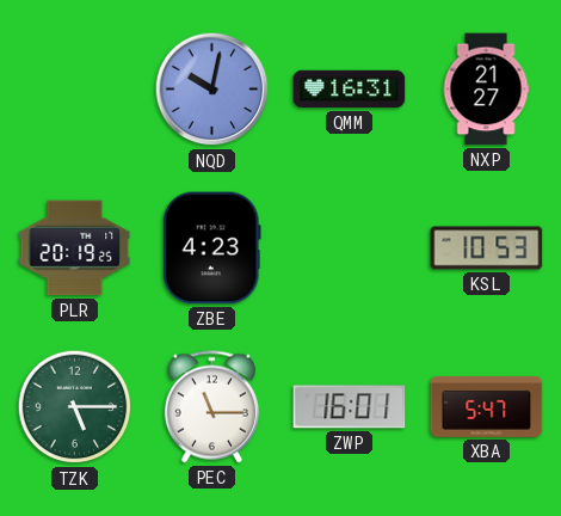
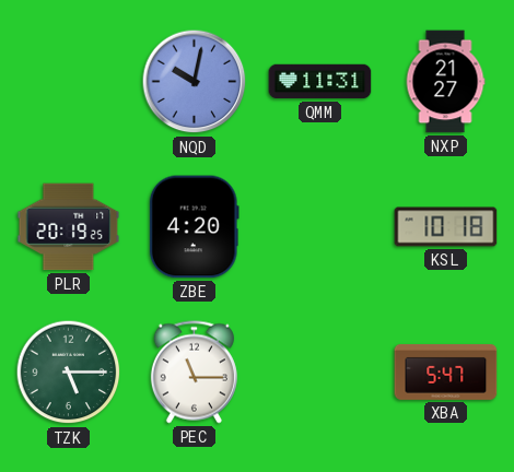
QMM: 16:31 -> 11:31 (320, 82)
ZBE: 4:23 -> 4:20 (194, 227)
KSL: 10:53 -> 10:18 (446, 227)
ZWP: 16:01 -> none (350, 407)
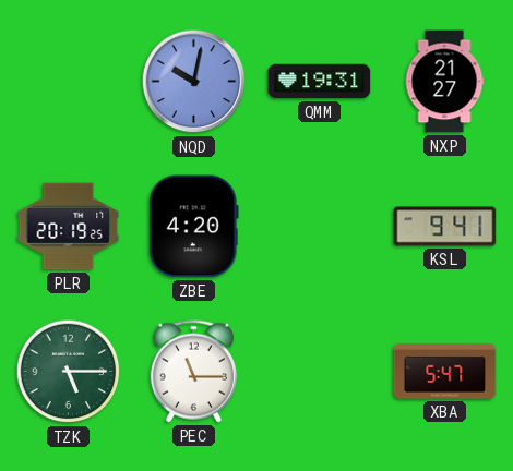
QMM: 11:31 -> 19:31 (320, 82)
KSL: 10:18 -> 9:41 (445, 227)
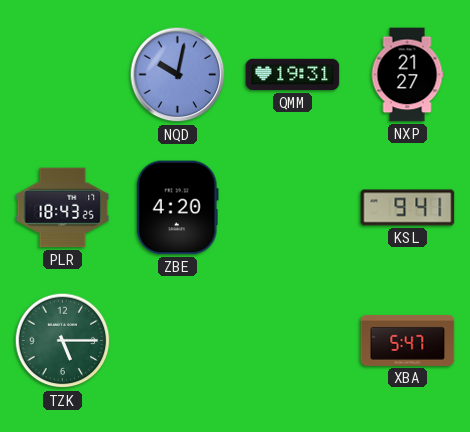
PLR: 20:19 -> 18:43 (63, 208)
PEC: 11:15 -> none (193, 372)
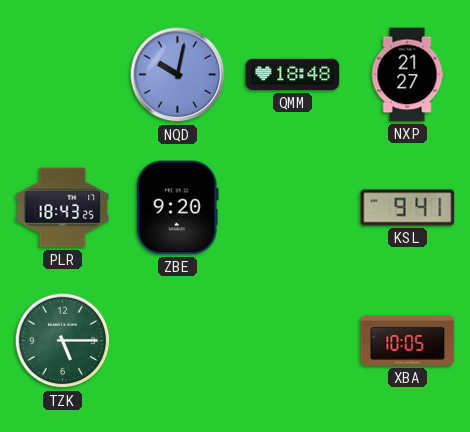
QMM: 19:31 -> 18:48 (293, 75)
ZBE: 4:20 -> 9:20 (177, 208)
XBA: 5:47 -> 10:05 (408, 340)
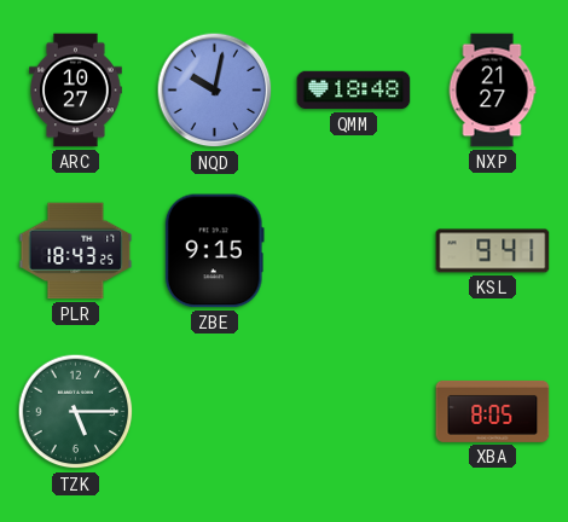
ARC: none -> 10:27 (76, 91)
ZBE: 9:20 -> 9:15 (214, 251)
XBA: 10:05 -> 8:05 (493, 411)
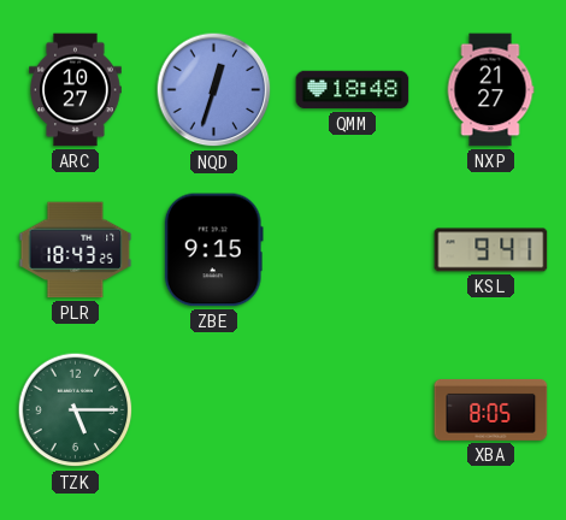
NQD: 10:02 -> 12:33 (214, 90)
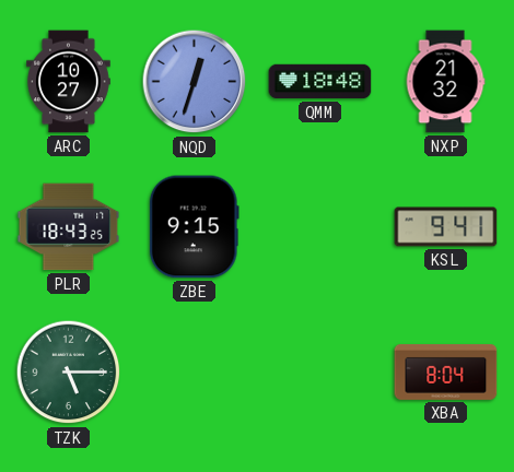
NXP: 21:27 -> 21:32 (445, 82)
XBA: 8:05 -> 8:04 (446, 371)
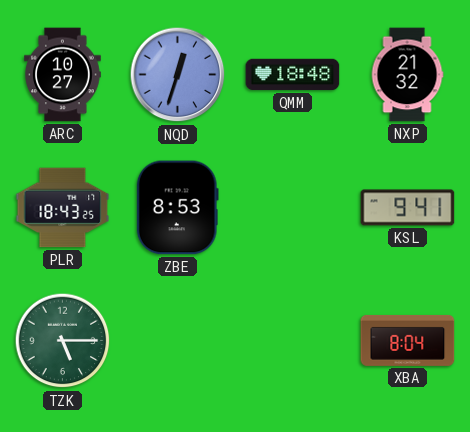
ZBE: 9:15 -> 8:53 (177, 208)
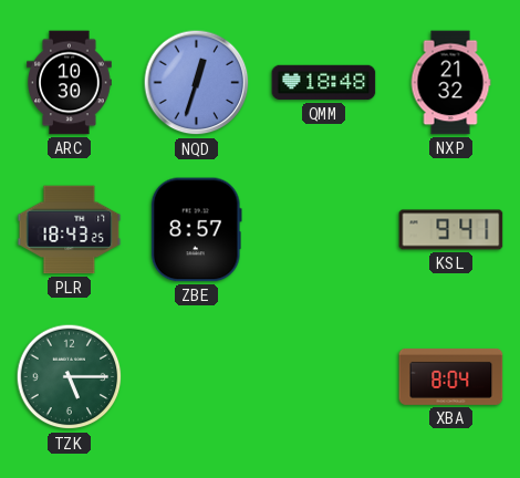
ARC: 10:27 -> 10:30 (70, 83)
ZBE: 8:53 -> 8:57 (196, 230)
